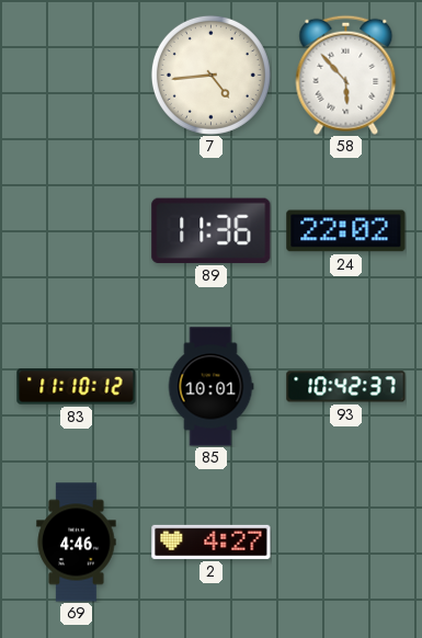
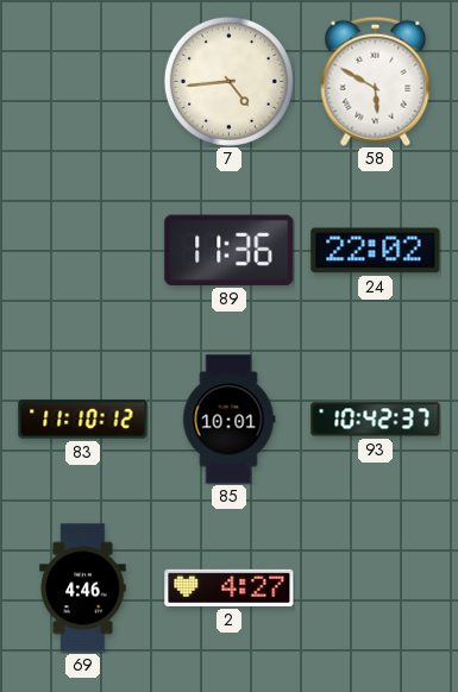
58: 5:53 -> 5:50 (376, 81)
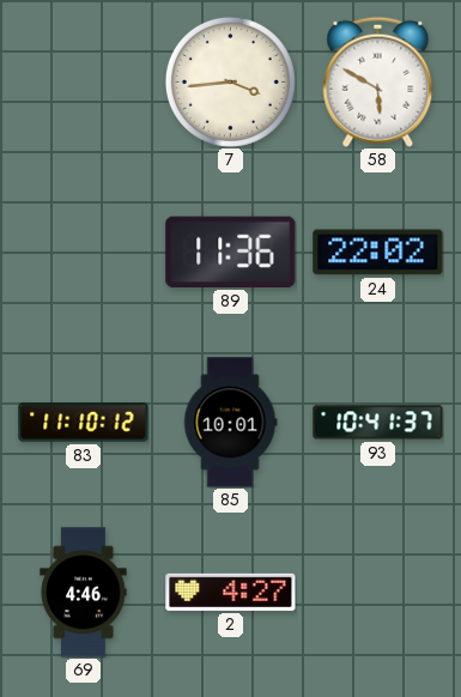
7: 4:44 -> 3:44 (230, 81)
93: 10:42 -> 10:41 (378, 423)
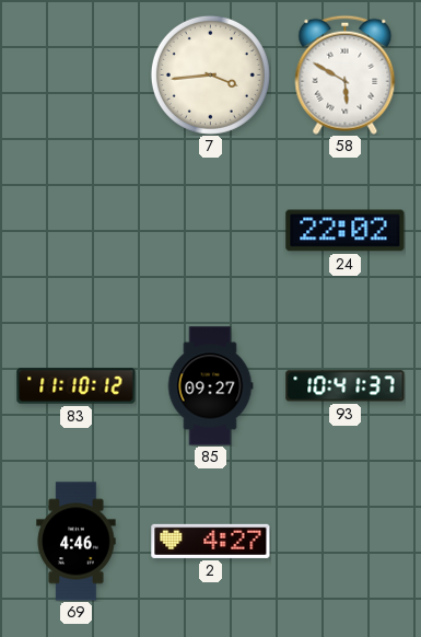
89: 11:36 -> none (231, 251)
85: 10:01 -> 09:27 (210, 386)
